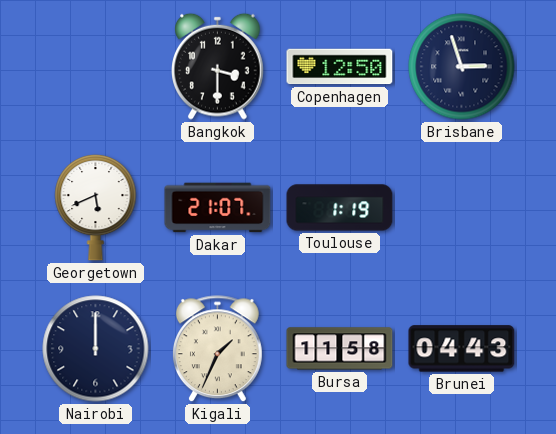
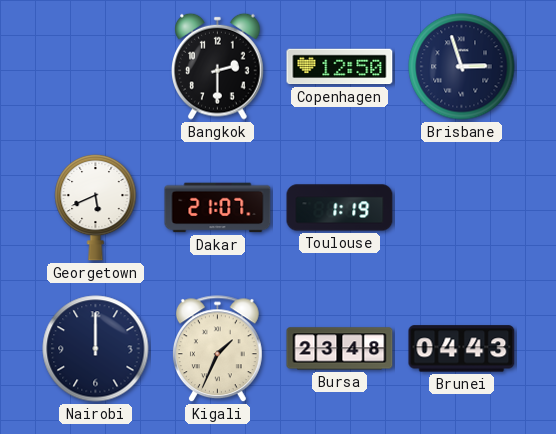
Bangkok: 3:30 -> 2:30 (218, 66)
Bursa: 11:58 -> 23:48 (340, 349)
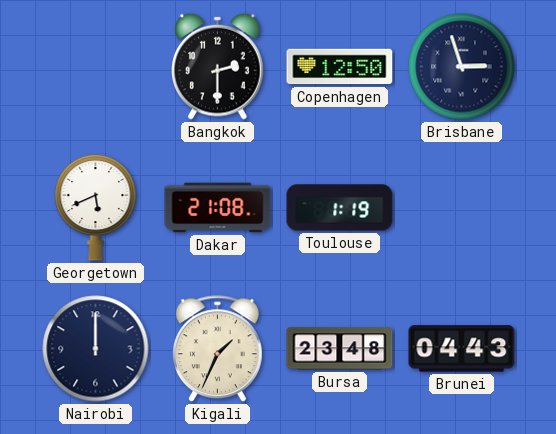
Dakar: 21:07 -> 21:08 (218, 208)
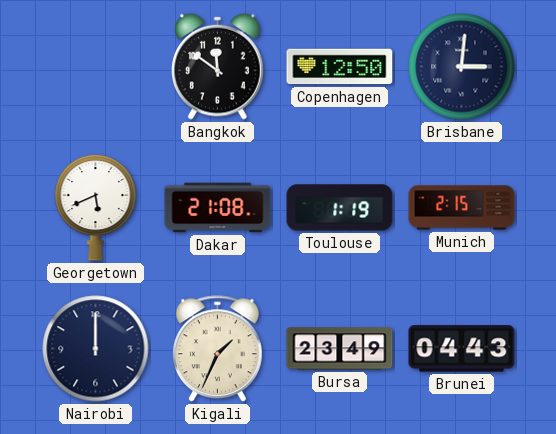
Bangkok: 2:30 -> 11:51 (218, 66)
Brisbane: 2:57 -> 3:01 (462, 67)
Munich: none -> 2:15 (462, 208)
Bursa: 23:48 -> 23:49 (340, 349)
